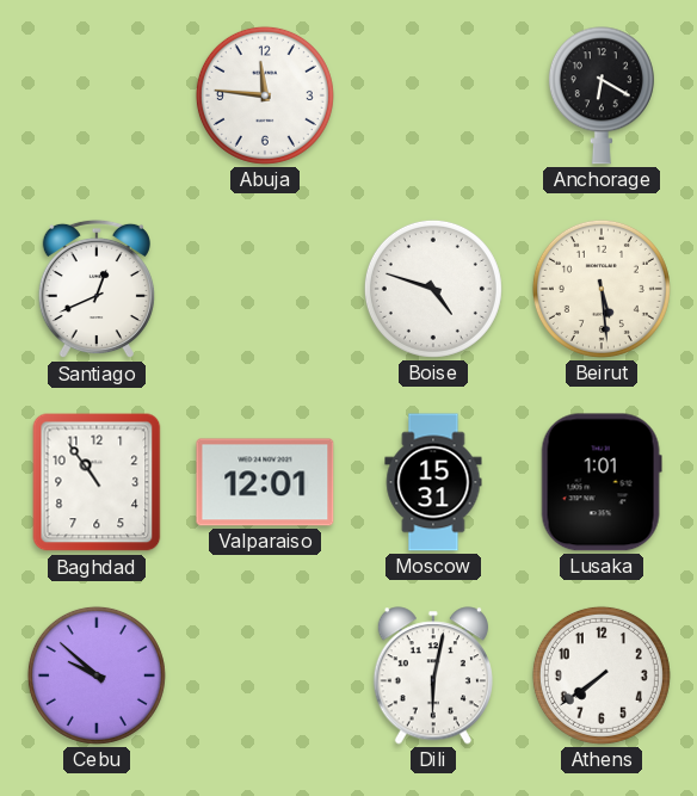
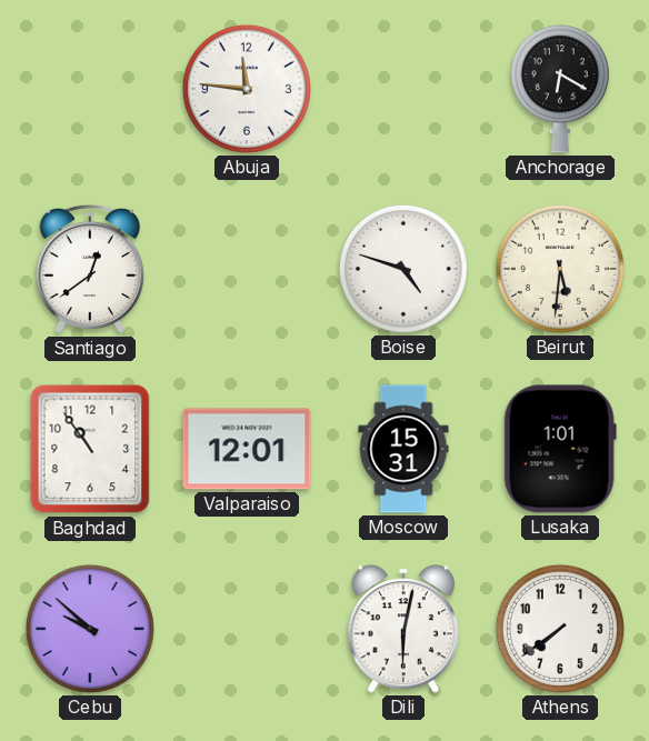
Santiago: 12:41 -> 12:39 (90, 269)
Beirut: 5:29 -> 5:31 (560, 269)
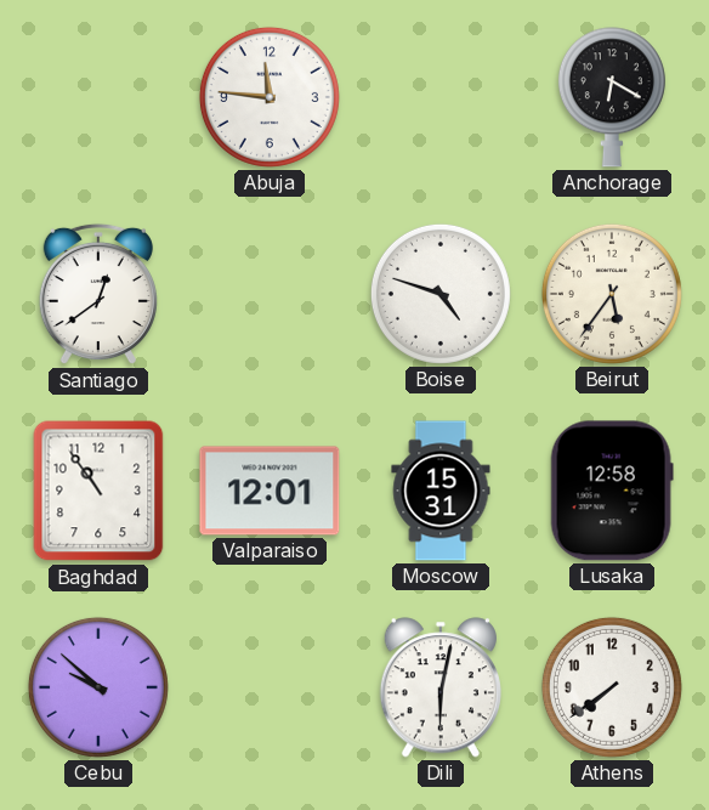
Beirut: 5:31 -> 5:36 (612, 294)
Lusaka: 1:01 -> 12:58 (612, 491)
